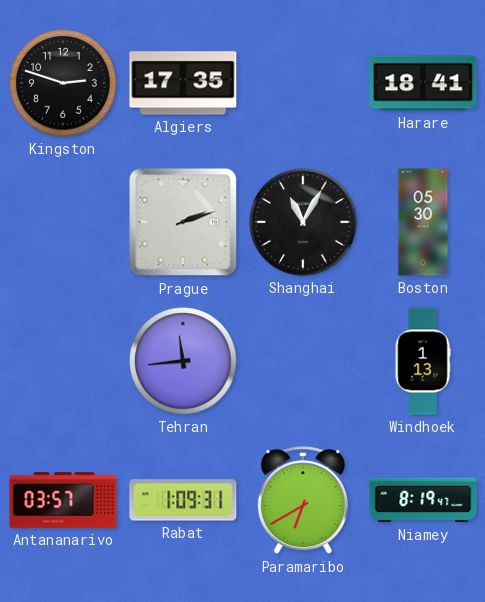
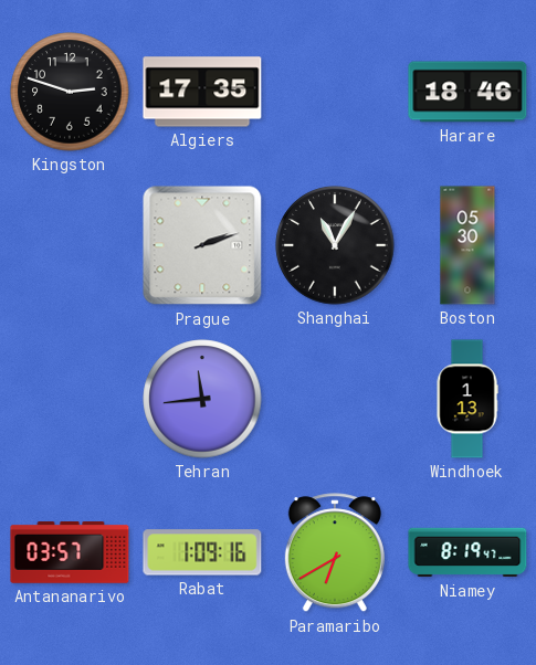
Harare: 18:41 -> 18:46 (467, 92)
Rabat: 1:09:31 -> 1:09:16 (202, 552)
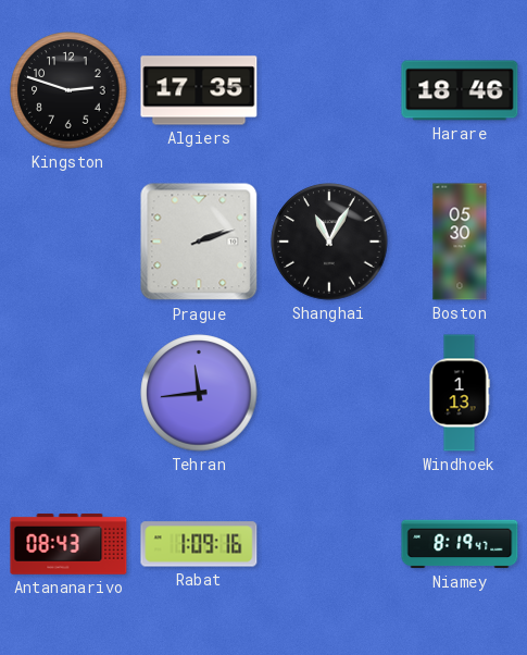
Antananarivo: 03:57 -> 08:43 (68, 545)
Paramaribo: 6:40 -> none (335, 553)
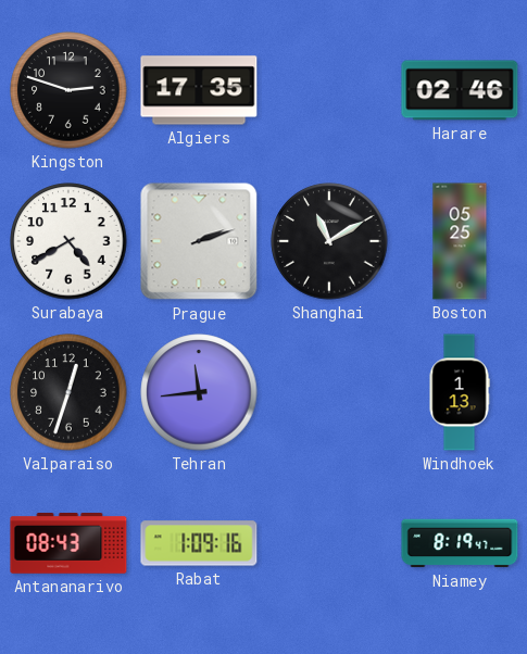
Harare: 18:46 -> 02:46 (460, 90)
Surabaya: none -> 4:40 (68, 241)
Shanghai: 11:05 -> 11:10 (329, 241)
Boston: 05:30 -> 05:25 (460, 241)
Valparaiso: none -> 12:33 (68, 392)
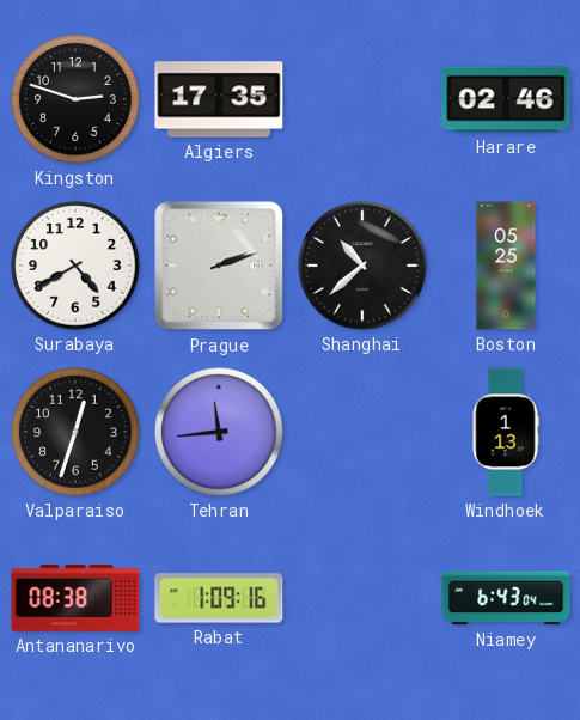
Shanghai: 11:10 -> 10:38 (362, 266)
Antananarivo: 08:43 -> 08:38 (75, 599)
Niamey: 8:19 -> 6:43 (506, 598)
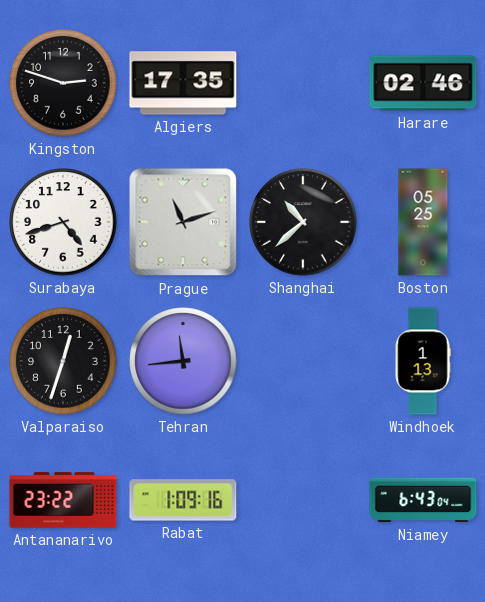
Surabaya: 4:40 -> 4:42 (63, 222)
Prague: 2:12 -> 11:12 (183, 222)
Antananarivo: 08:38 -> 23:22 (63, 501)
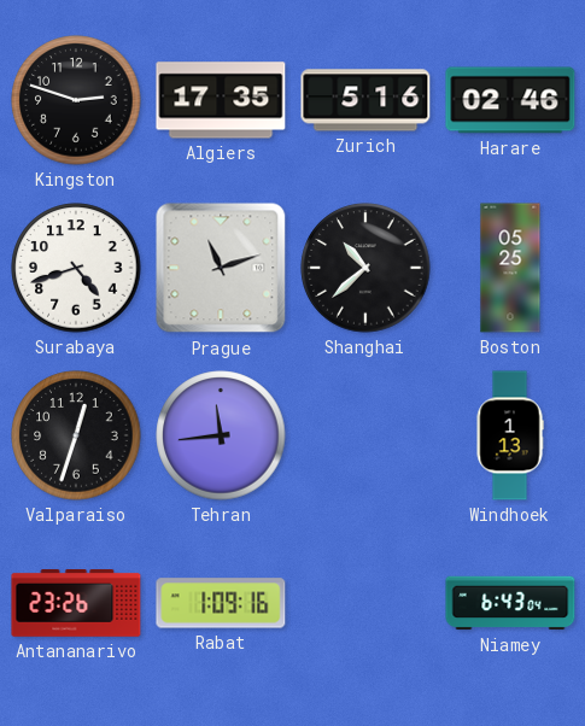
Zurich: none -> 5:16 (365, 100)
Antananarivo: 23:22 -> 23:26 (76, 604)
